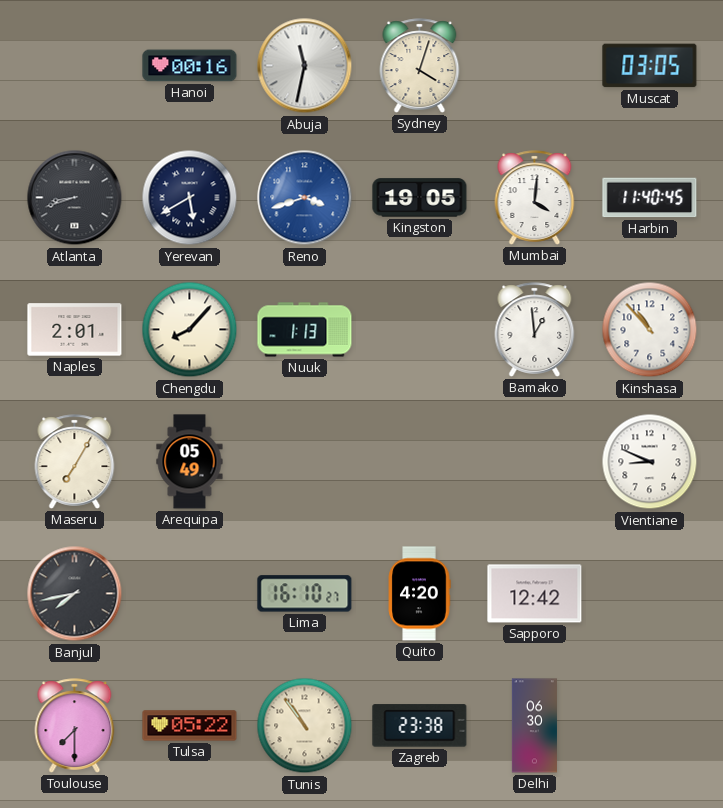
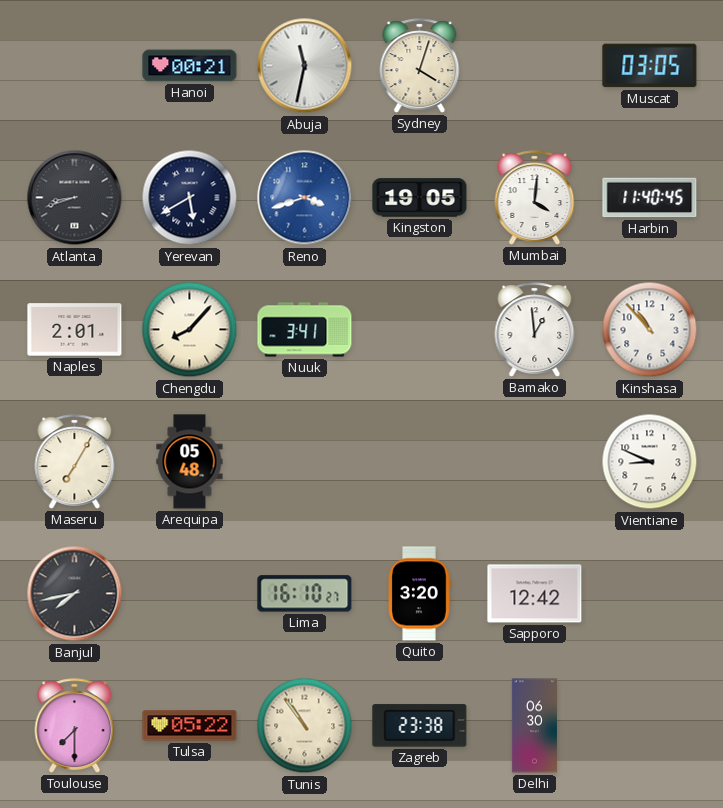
Hanoi: 00:16 -> 00:21 (190, 66)
Nuuk: 1:13 -> 3:41 (305, 330)
Arequipa: 05:49 -> 05:48 (190, 462)
Quito: 4:20 -> 3:20 (419, 594)
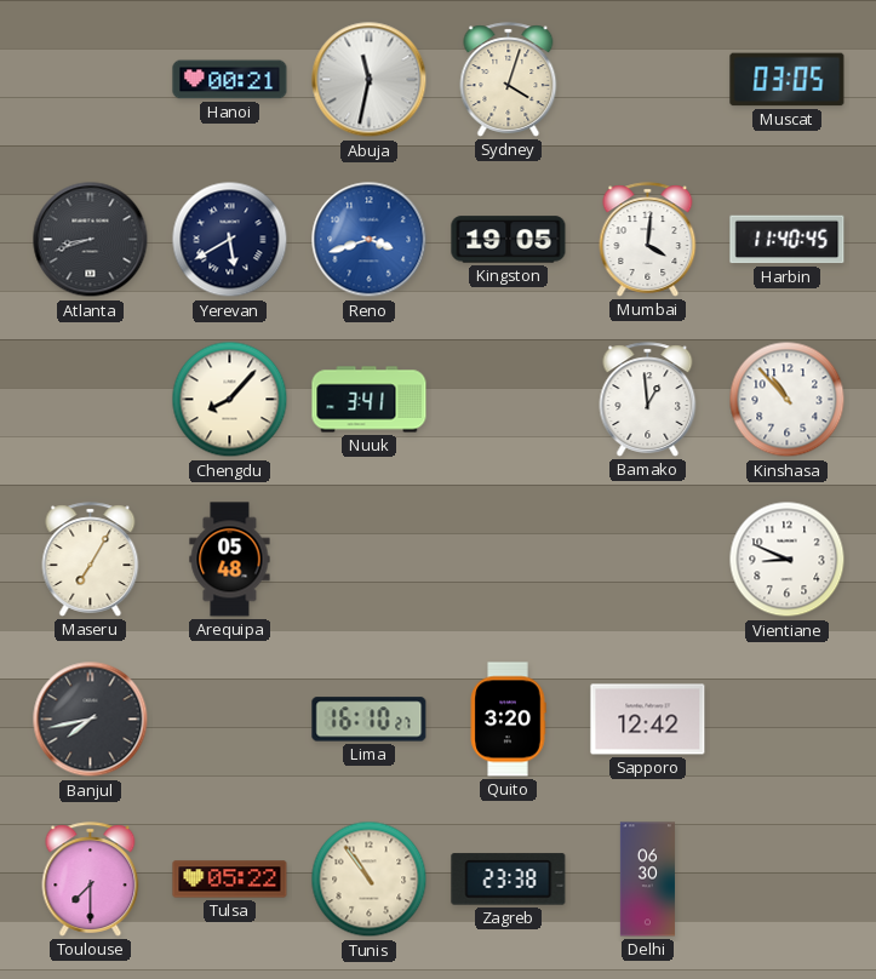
Naples: 2:01 -> none (75, 330)
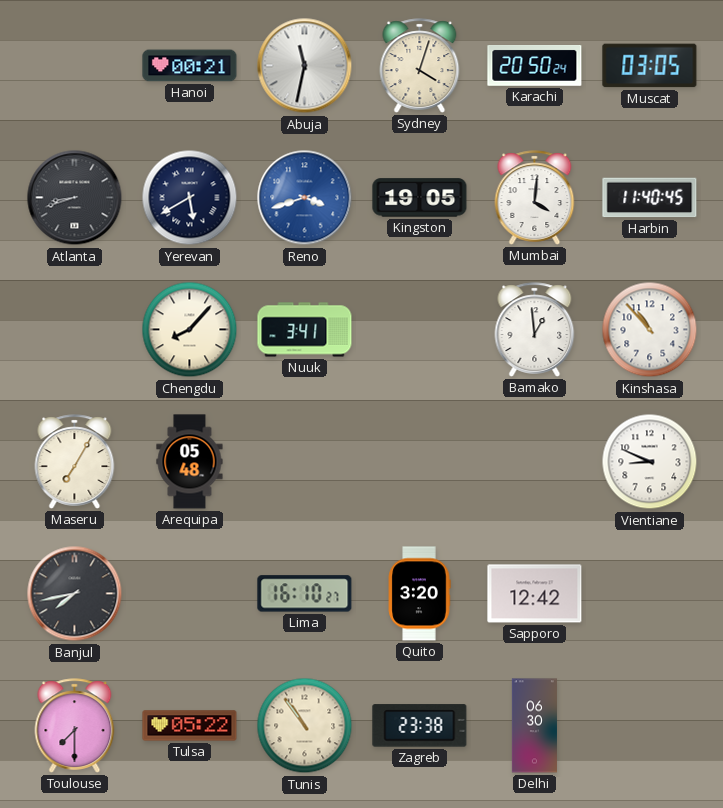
Karachi: none -> 20:50 (535, 66)
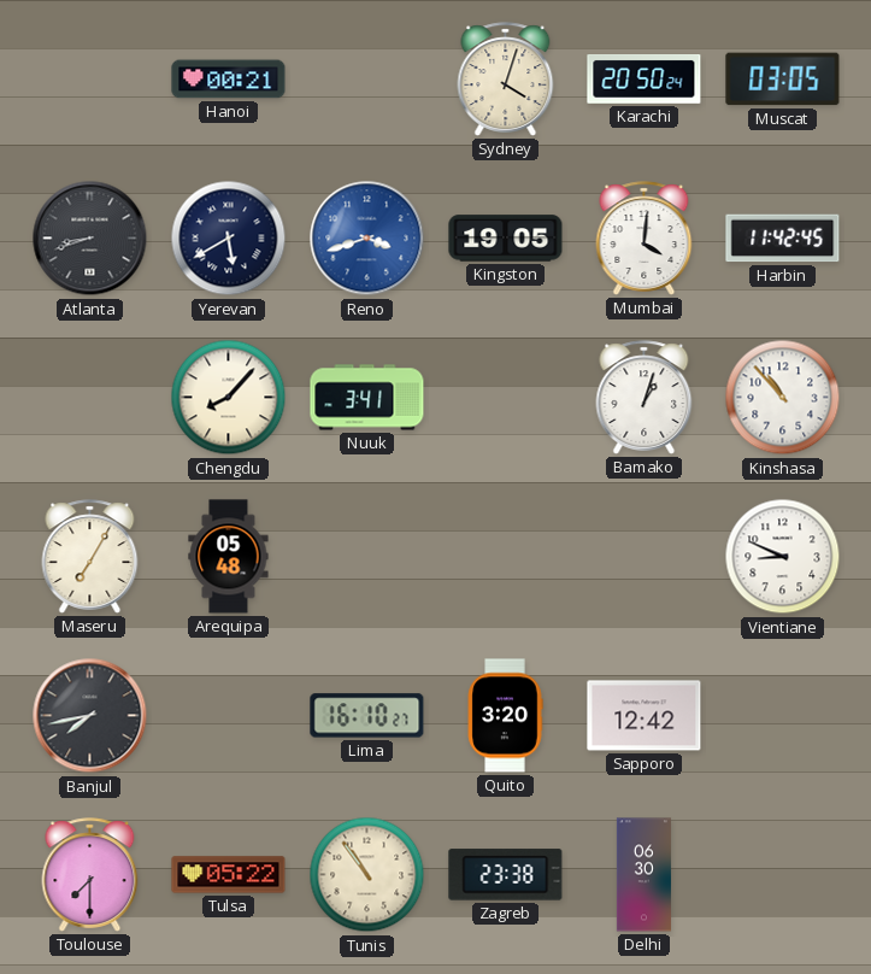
Abuja: 11:32 -> none (305, 66)
Harbin: 11:40 -> 11:42 (783, 239)
Bamako: 12:59 -> 1:03 (645, 398)
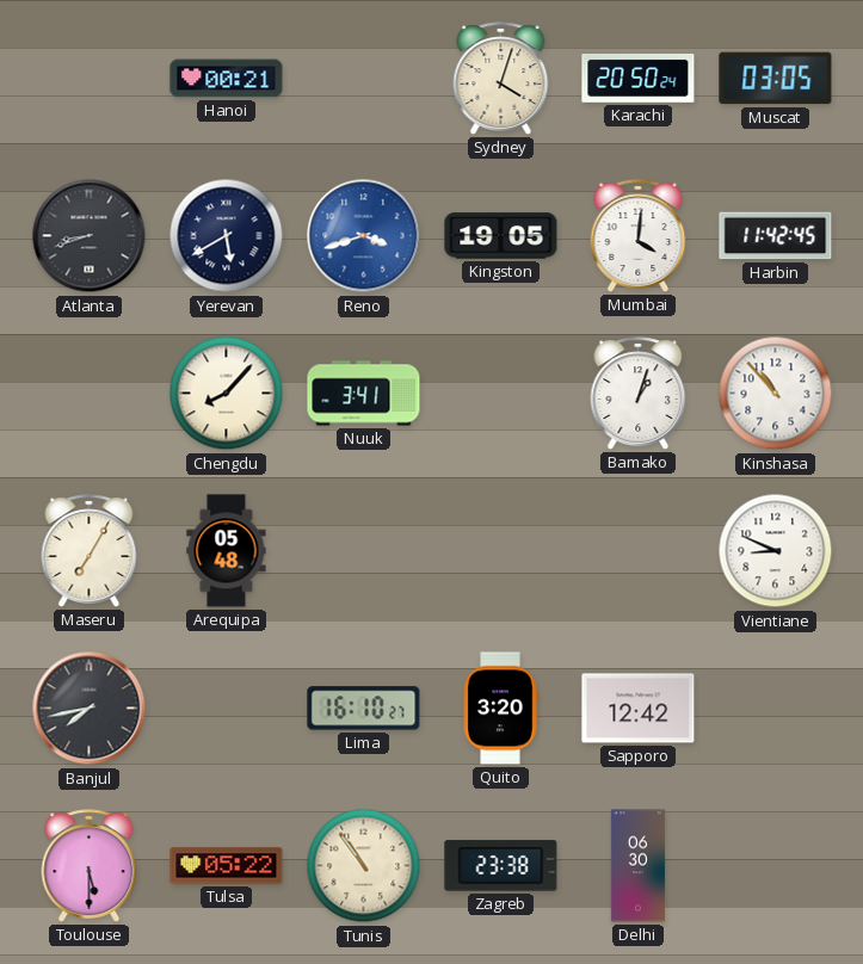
Toulouse: 7:30 -> 5:30 (90, 866)
